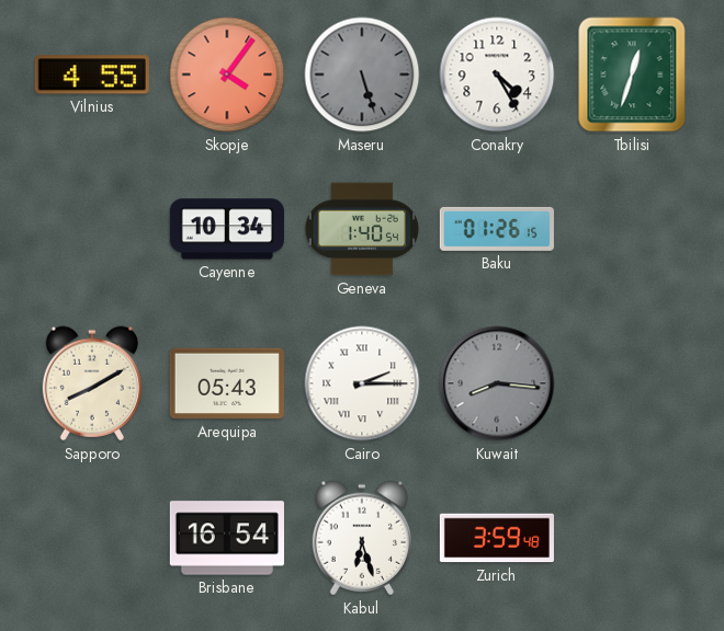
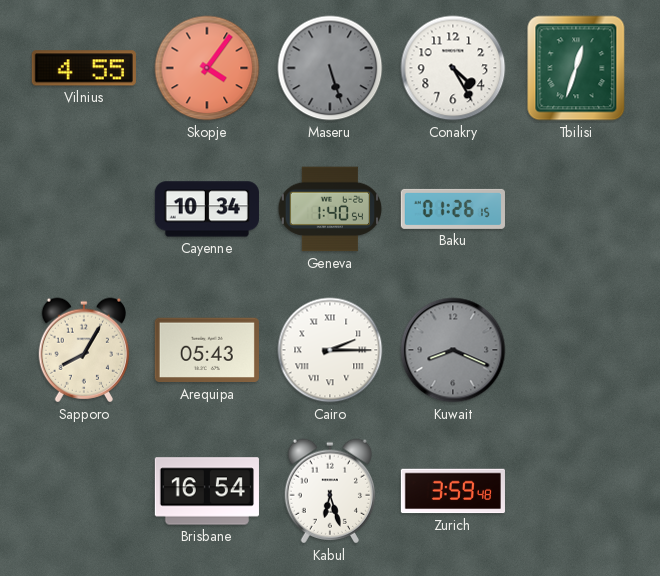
Sapporo: 8:10 -> 8:05 (83, 350)
Kuwait: 8:16 -> 8:19 (453, 350)
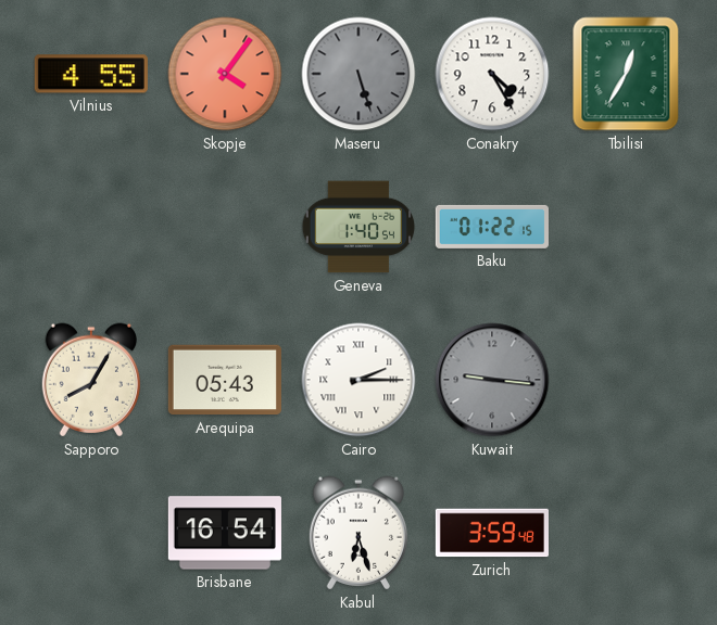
Tbilisi: 12:33 -> 12:35 (626, 74)
Cayenne: 10:34 -> none (207, 209)
Baku: 01:26 -> 01:22 (492, 227)
Kuwait: 8:19 -> 9:16 (492, 380)
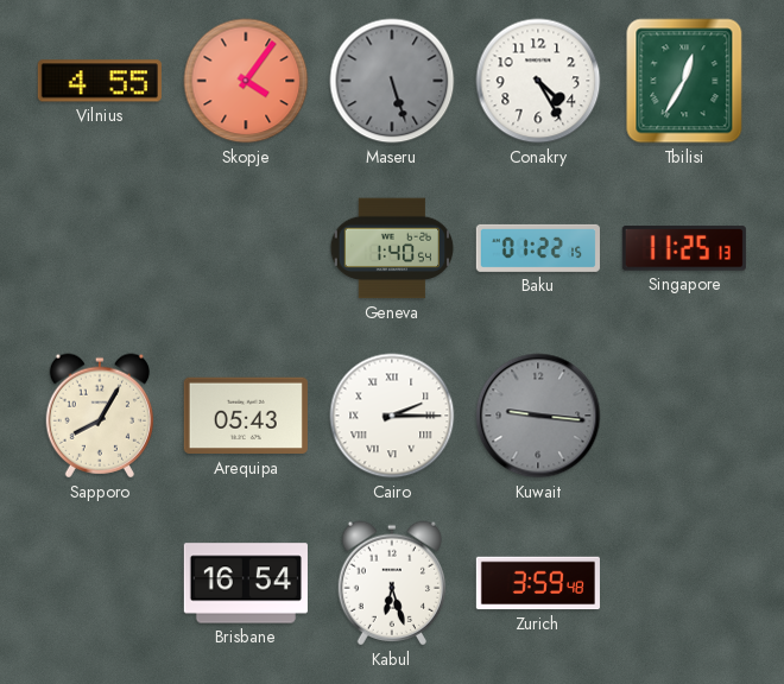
Singapore: none -> 11:25 (684, 248)
